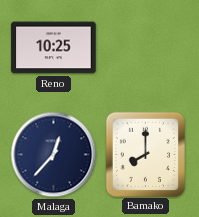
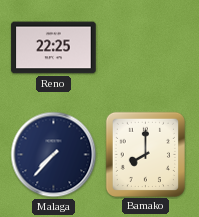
Reno: 10:25 -> 22:25 (54, 48)
Malaga: 12:37 -> 7:37 (54, 155)
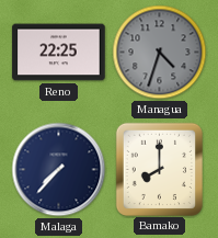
Managua: none -> 4:33 (160, 53)
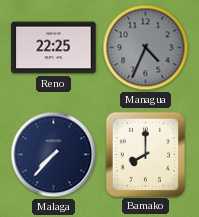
Managua: 4:33 -> 4:34 (146, 48)
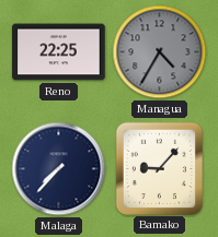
Managua: 4:34 -> 4:35 (160, 52)
Bamako: 8:00 -> 9:07 (159, 168)
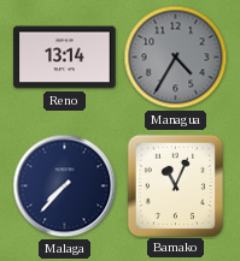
Reno: 22:25 -> 13:14 (65, 58)
Bamako: 9:07 -> 11:04 (175, 185)
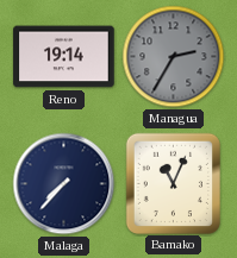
Reno: 13:14 -> 19:14 (64, 57)
Managua: 4:35 -> 2:35 (174, 57)
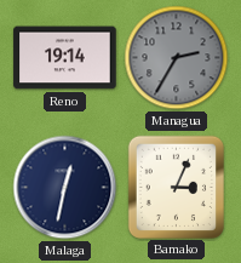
Malaga: 7:37 -> 12:32 (65, 188)
Bamako: 11:04 -> 3:04 (176, 187)
